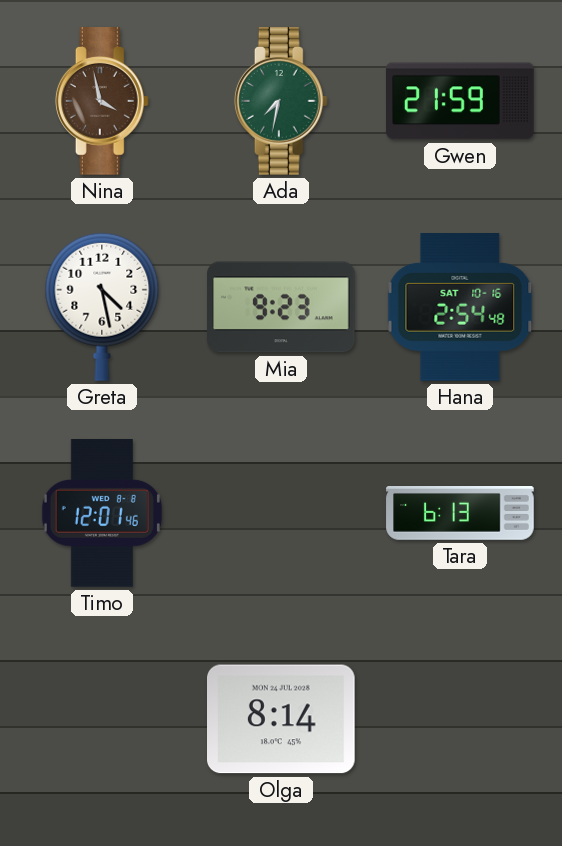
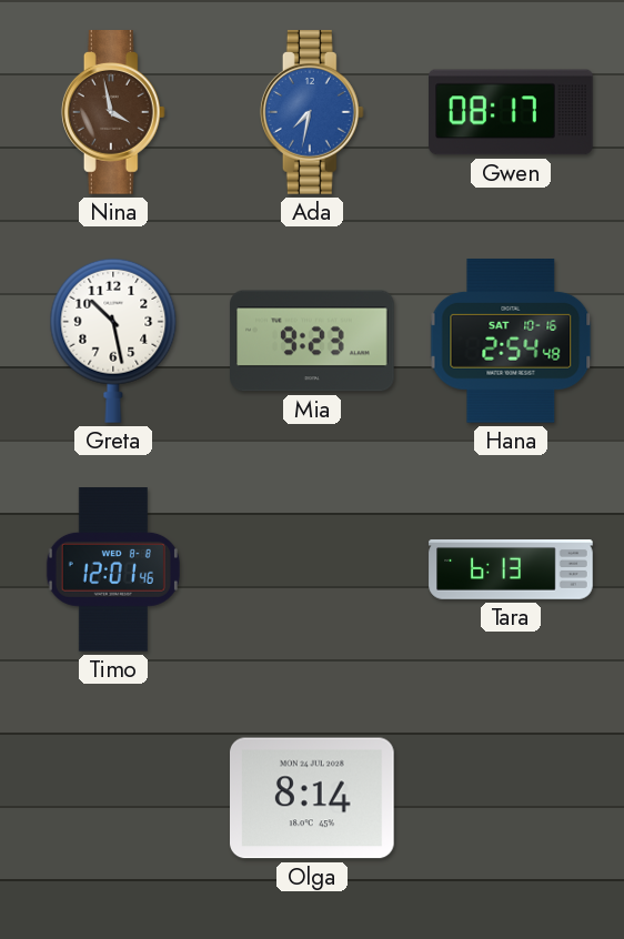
Ada dial: green -> blue (312, 112)
Gwen: 21:59 -> 08:17 (512, 112)
Greta: 4:28 -> 10:28 (113, 341)
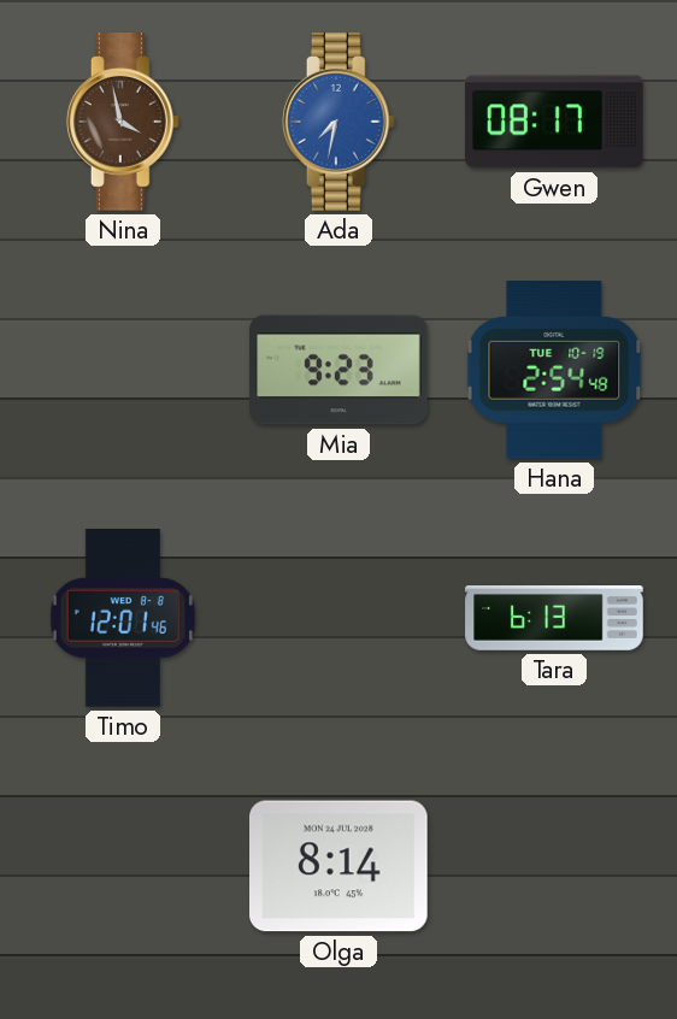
Greta: 10:28 -> none (113, 341)
Hana date: SAT 10-16 -> TUE 10-19 (554, 371)
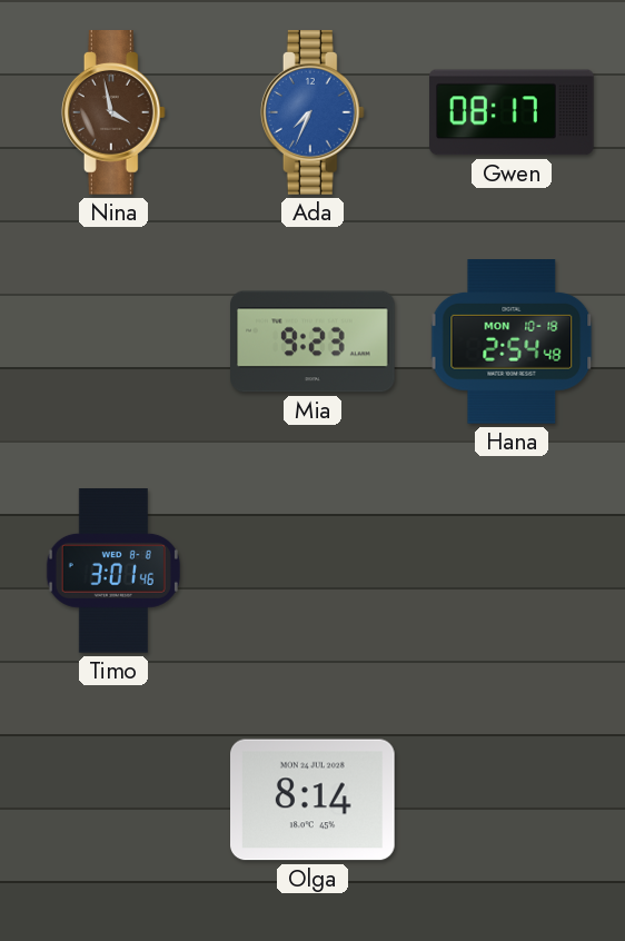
Ada: 7:32 -> 7:34 (312, 112)
Hana date: TUE 10-19 -> MON 10-18 (512, 343)
Timo: 12:01 -> 3:01 (113, 572)
Tara: 6:13 -> none (554, 619)
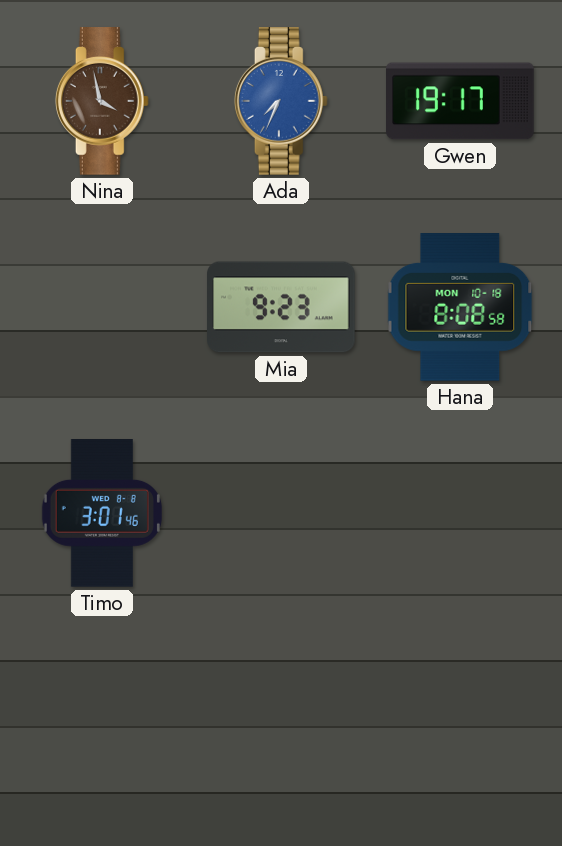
Gwen: 08:17 -> 19:17 (461, 101)
Hana: 2:54 -> 8:08 (460, 308)
Olga: 8:14 -> none (314, 800)
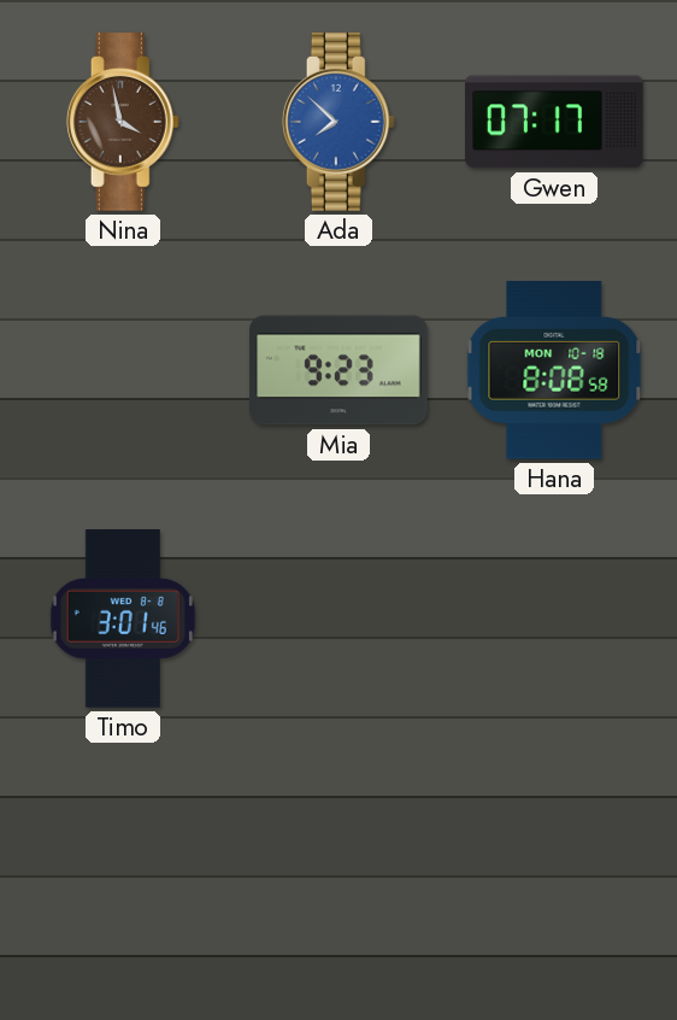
Ada: 7:34 -> 7:52 (338, 122)
Gwen: 19:17 -> 07:17 (555, 122)
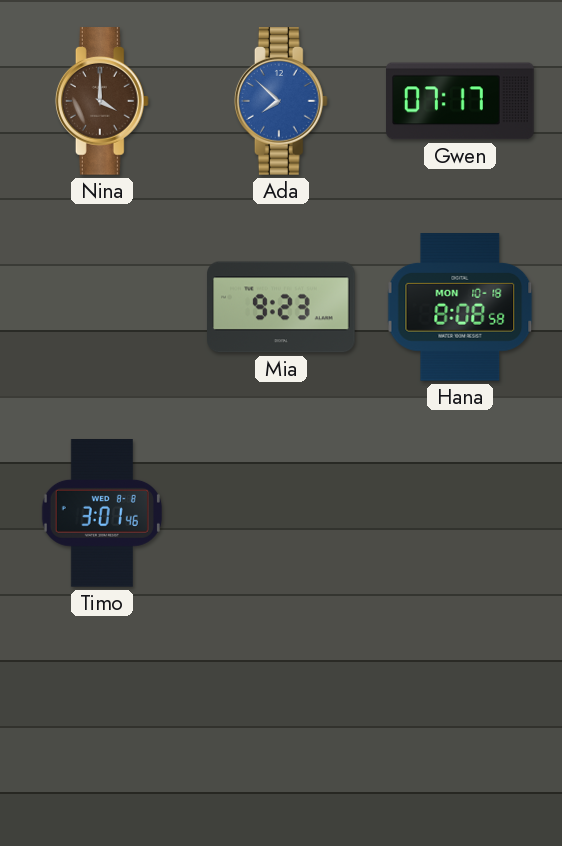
Nina: 3:58 -> 4:00 (102, 101)
